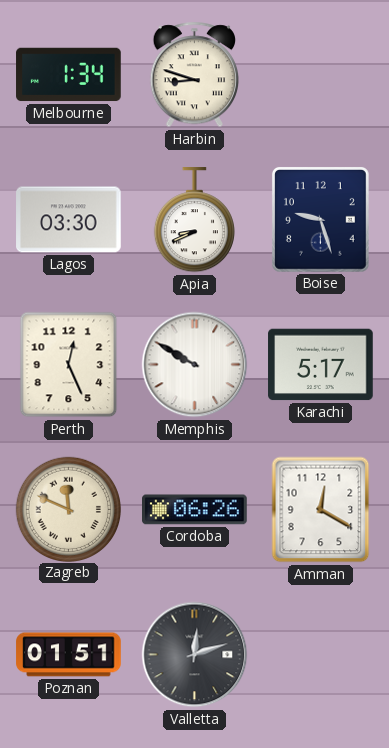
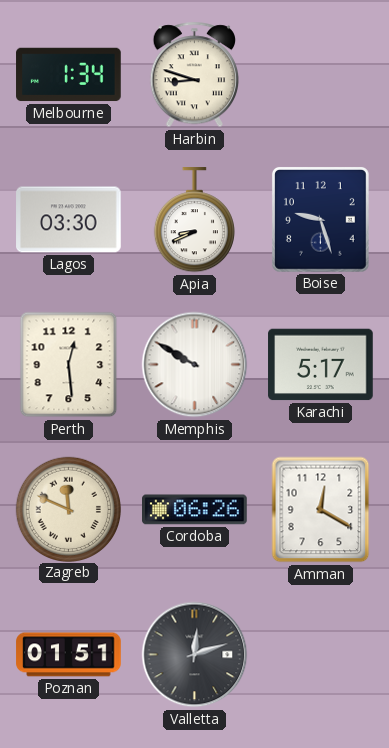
Perth: 12:26 -> 12:29 (69, 365)
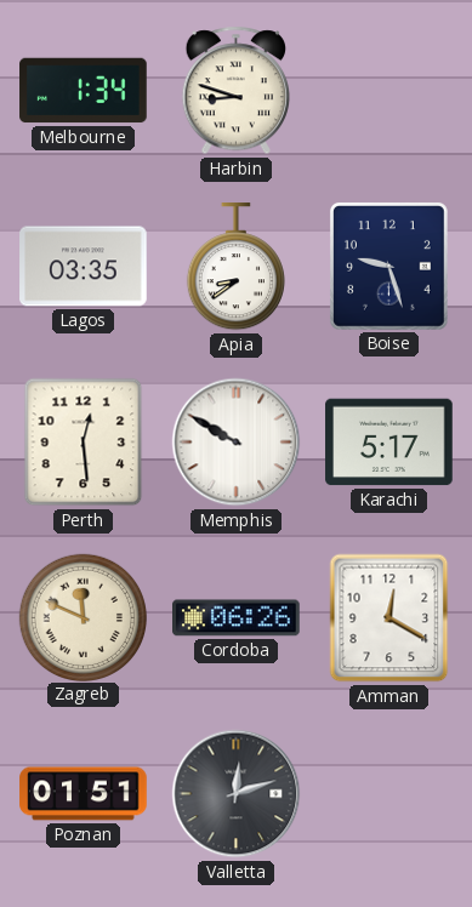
Lagos: 03:30 -> 03:35 (84, 267)
Apia: 8:41 -> 8:39 (235, 267)
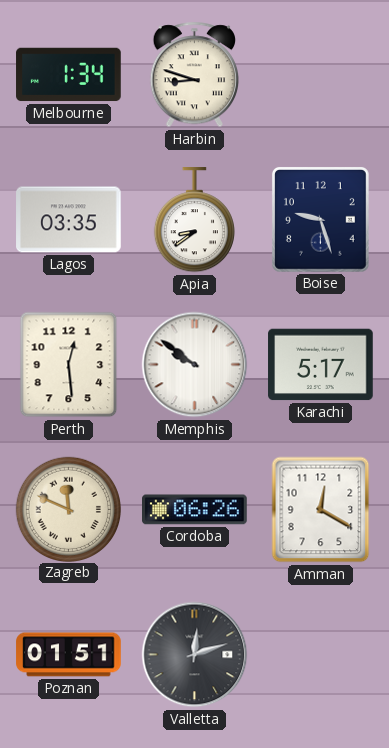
Memphis: 9:50 -> 9:51 (195, 365)
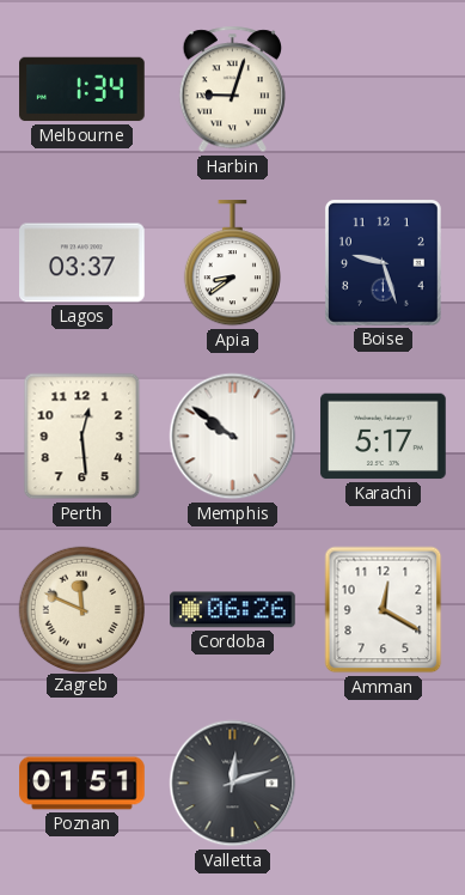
Harbin: 8:48 -> 9:03 (232, 90)
Lagos: 03:35 -> 03:37 (82, 263)
